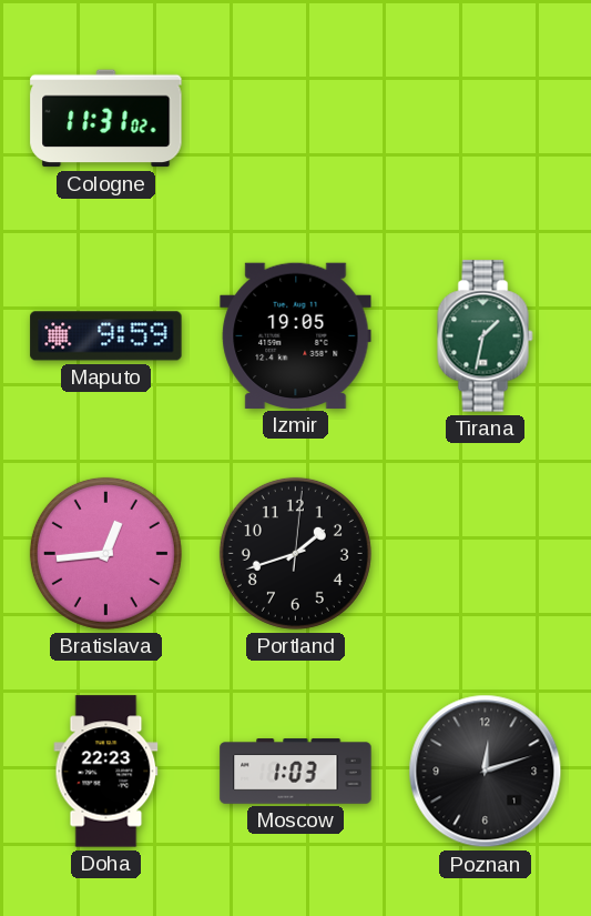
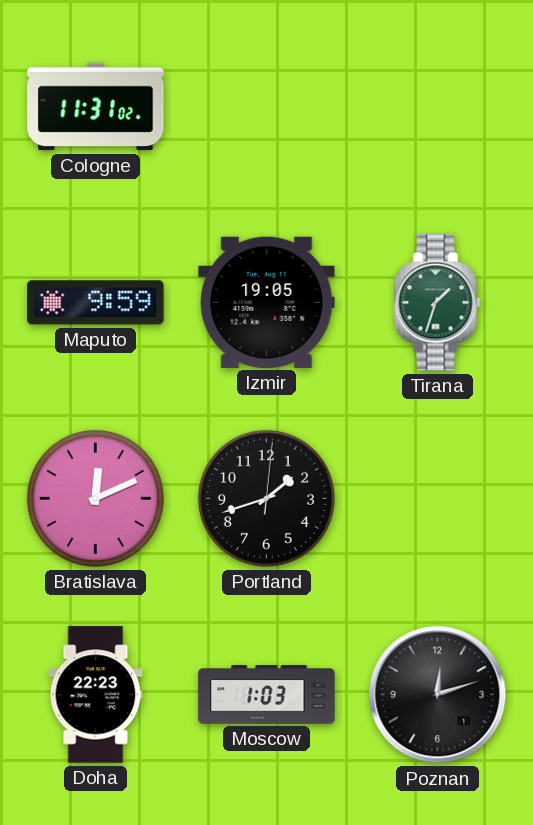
Tirana: 1:32 -> 1:33 (438, 303)
Bratislava: 12:44 -> 12:11 (95, 498)
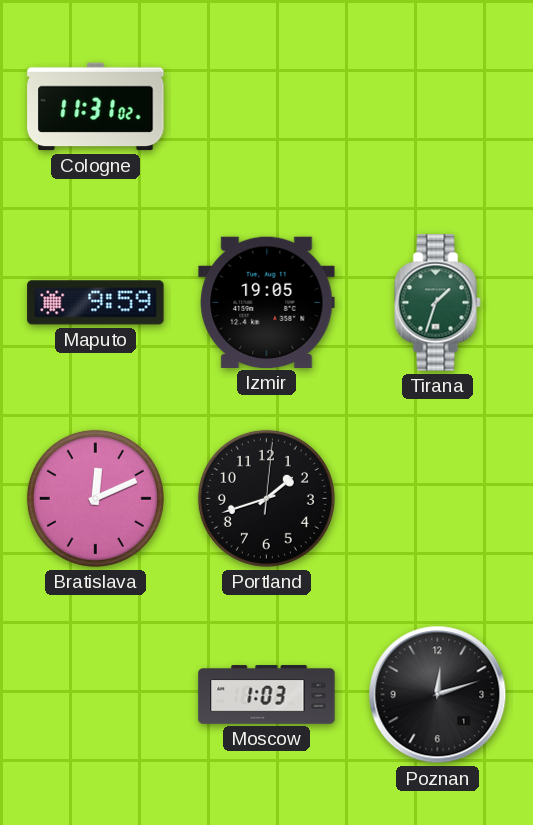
Doha: 22:23 -> none (96, 695)
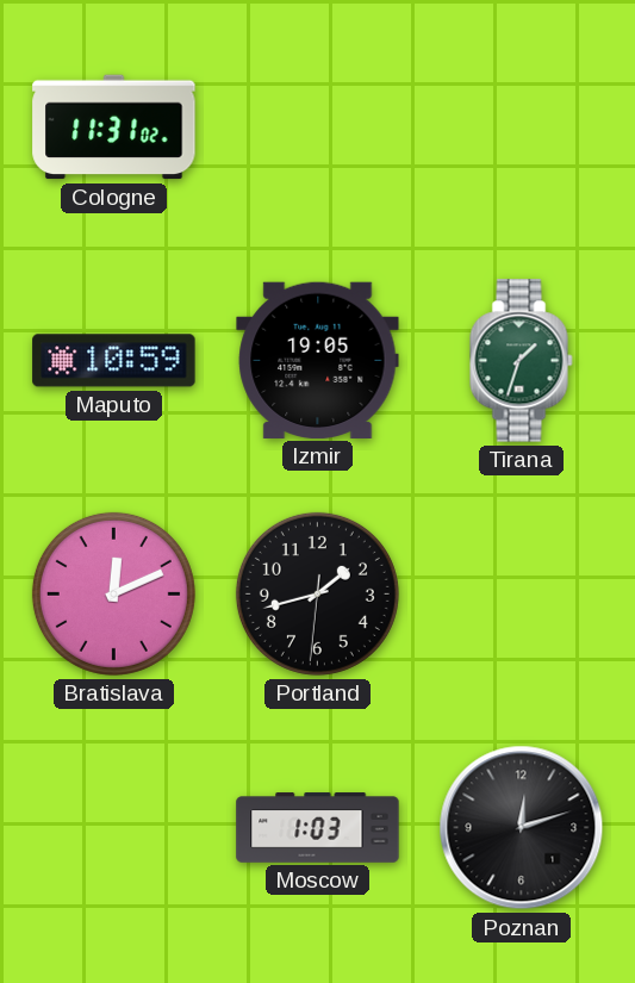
Maputo: 9:59 -> 10:59 (114, 361)
Portland: 1:42:01 -> 1:42:31 (317, 593)
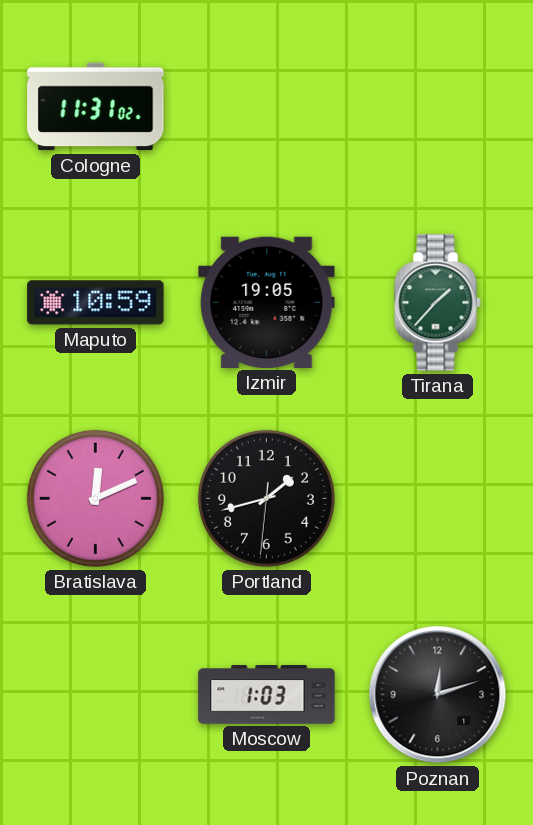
Tirana: 1:33 -> 1:37 (438, 303)
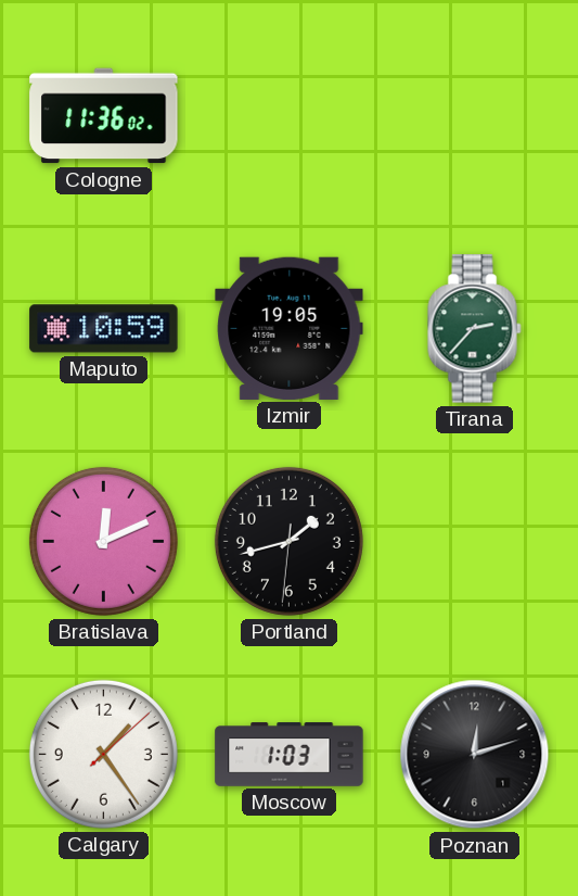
Cologne: 11:31 -> 11:36 (104, 116)
Tirana: 1:37 -> 2:37 (475, 329)
Calgary: none -> 1:24 (103, 754)
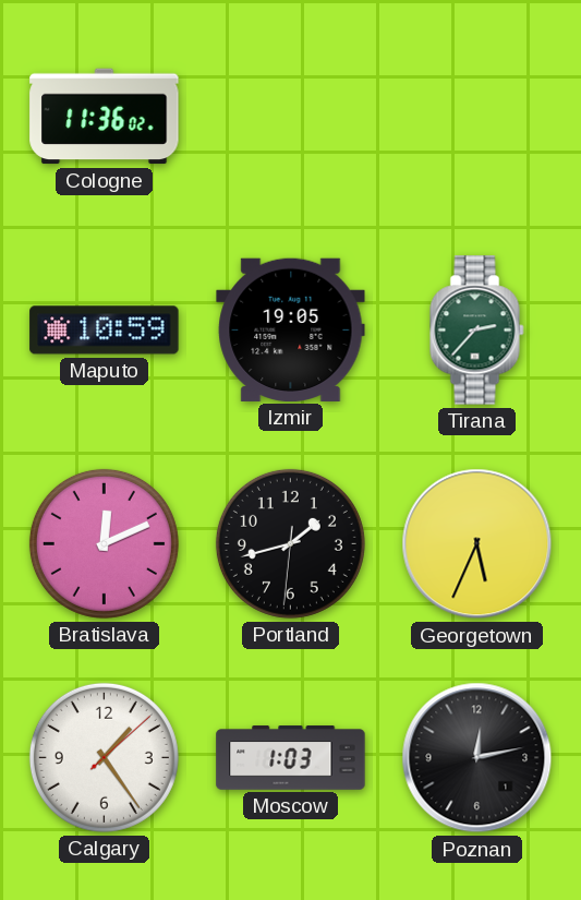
Georgetown: none -> 5:34 (477, 544)
Poznan: 12:12 -> 12:13 (477, 758)
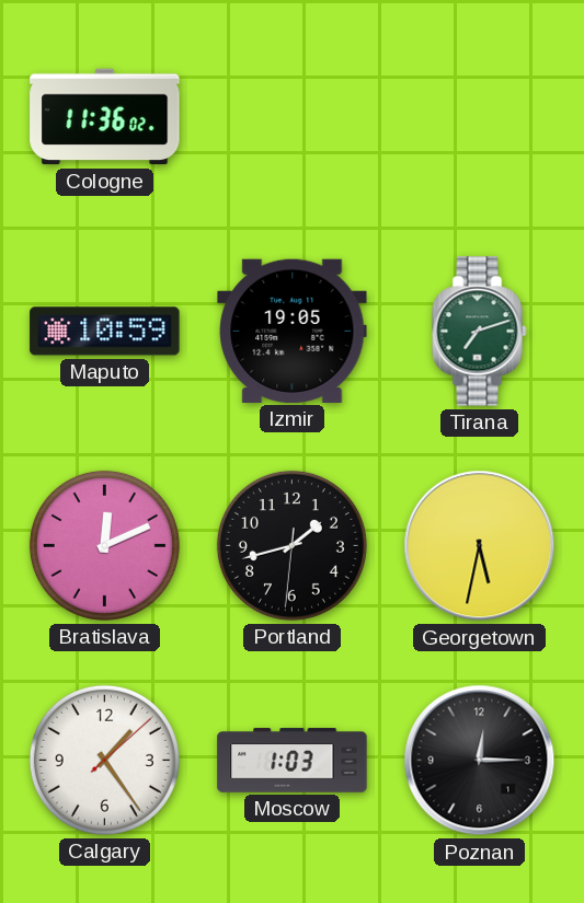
Tirana: 2:37 -> 7:12 (480, 332)
Georgetown: 5:34 -> 5:32 (480, 546)
Poznan: 12:13 -> 12:15 (480, 761)
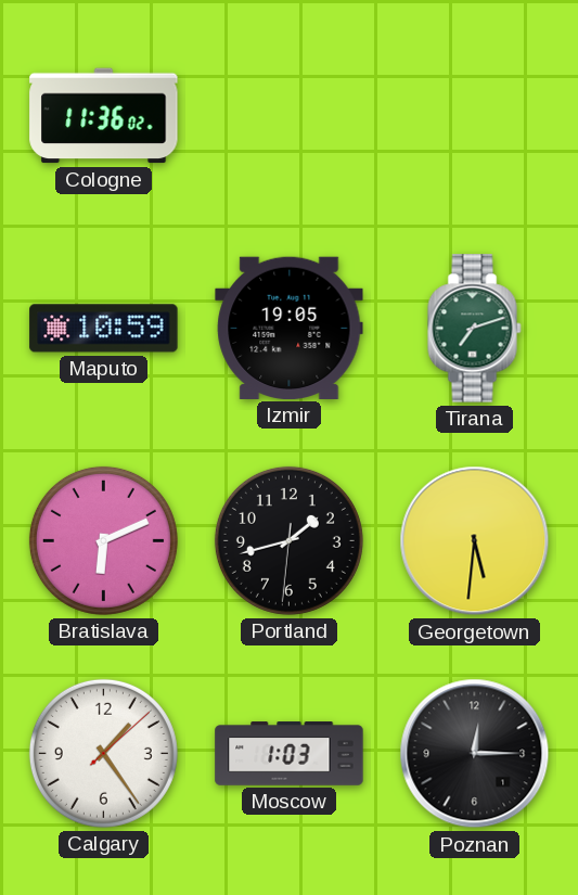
Bratislava: 12:11 -> 6:11 (103, 540)
Georgetown: 5:32 -> 5:31 (475, 541)
